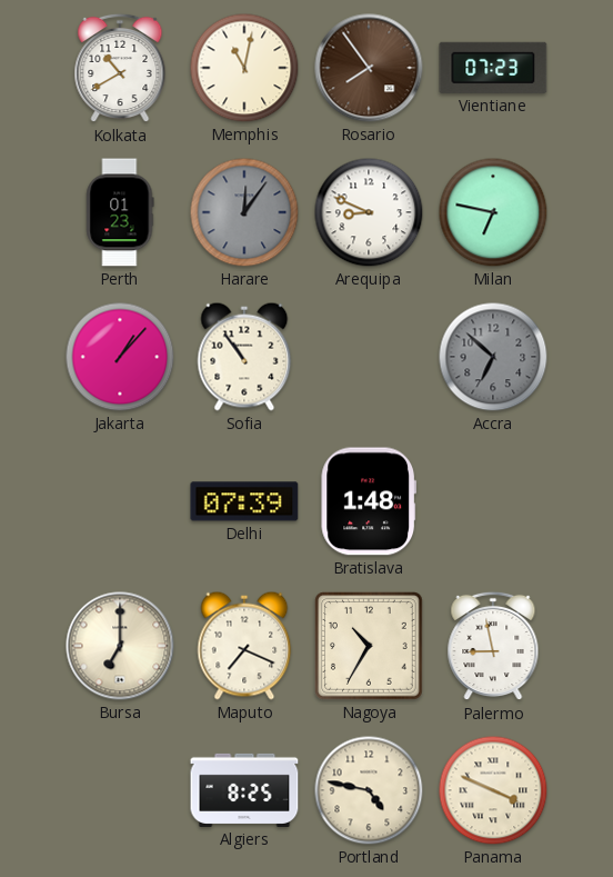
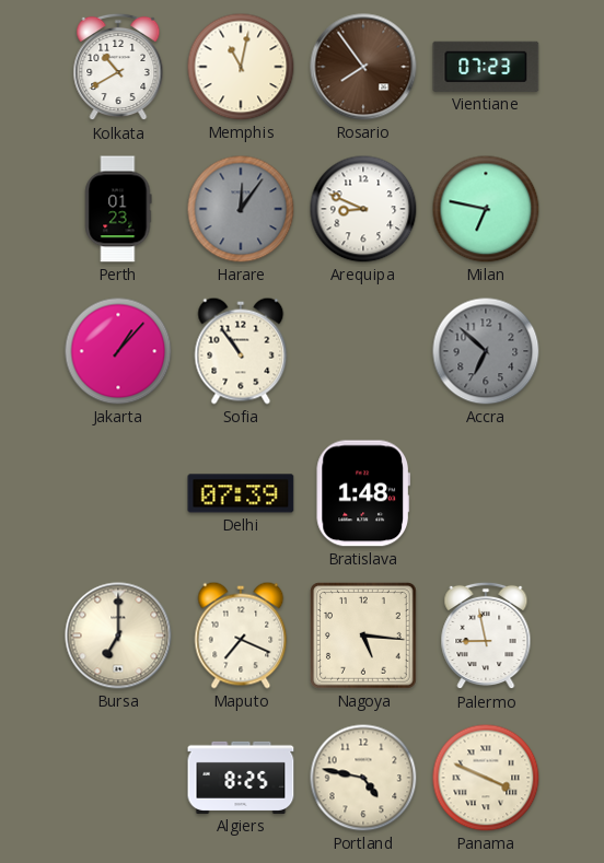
Nagoya: 10:35 -> 5:16 (364, 637)
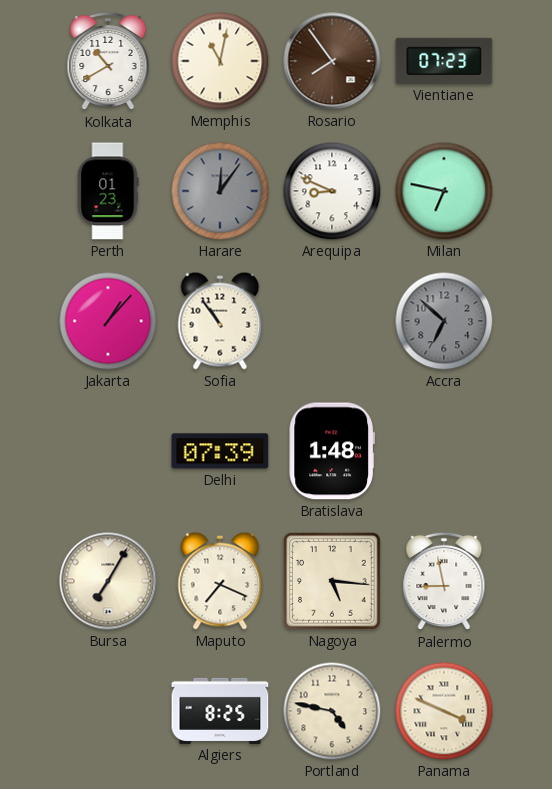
Bursa: 7:00 -> 7:05 (108, 581)
